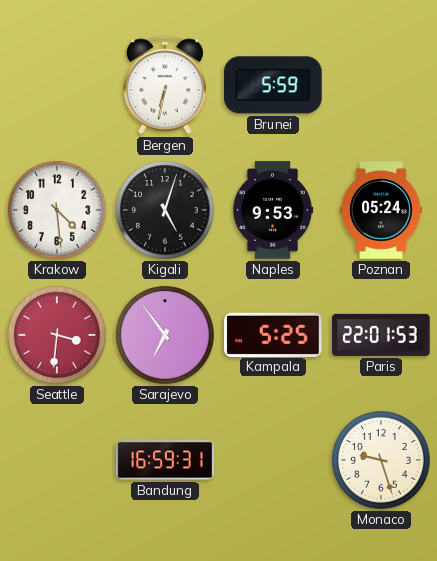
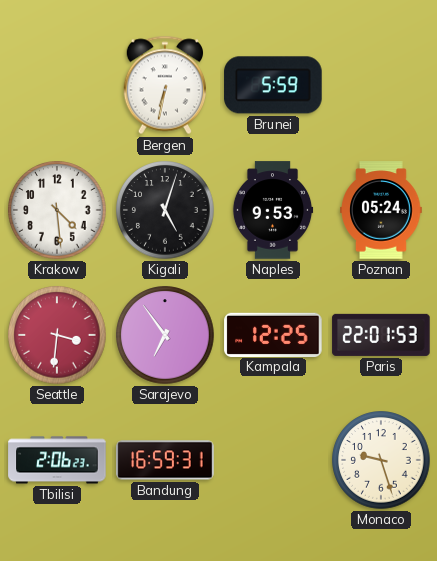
Kampala: 5:25 -> 12:25 (273, 334)
Tbilisi: none -> 2:06 (57, 460)
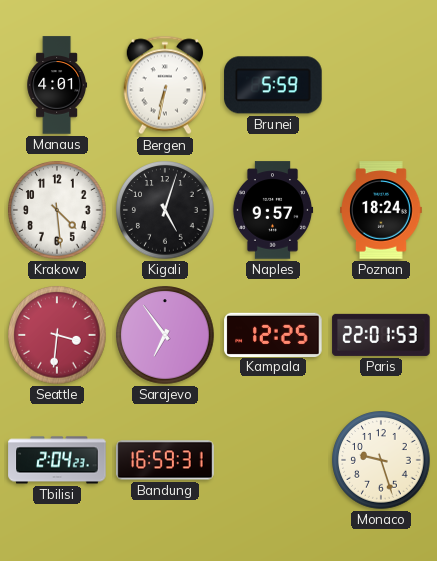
Manaus: none -> 4:01 (57, 85)
Naples: 9:53 -> 9:57 (273, 210)
Poznan: 05:24 -> 18:24 (381, 210)
Tbilisi: 2:06 -> 2:04 (57, 460)
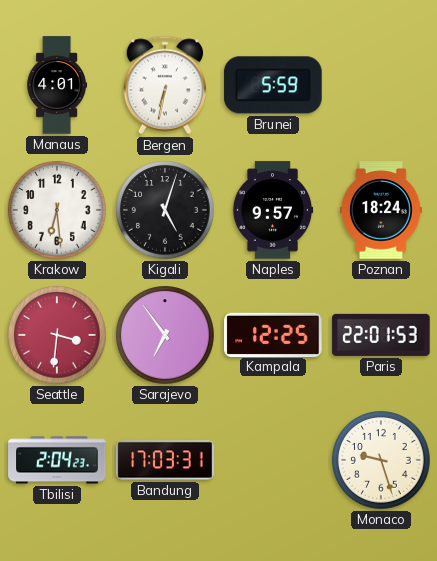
Krakow: 4:29 -> 6:29 (57, 210)
Bandung: 16:59 -> 17:03 (165, 460)
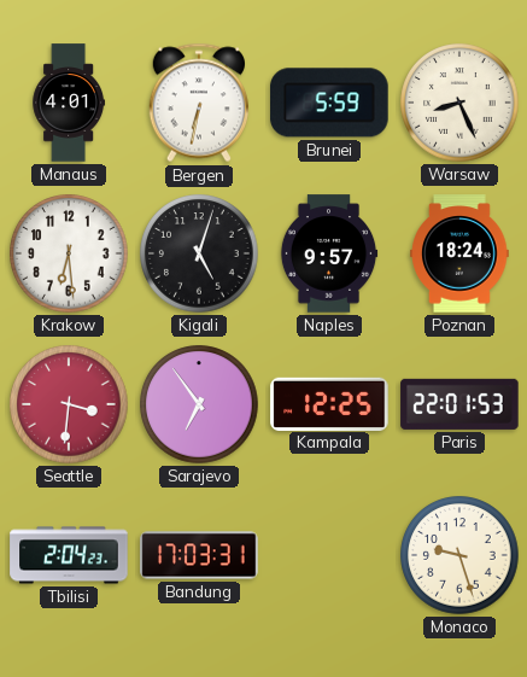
Warsaw: none -> 8:26 (459, 103)
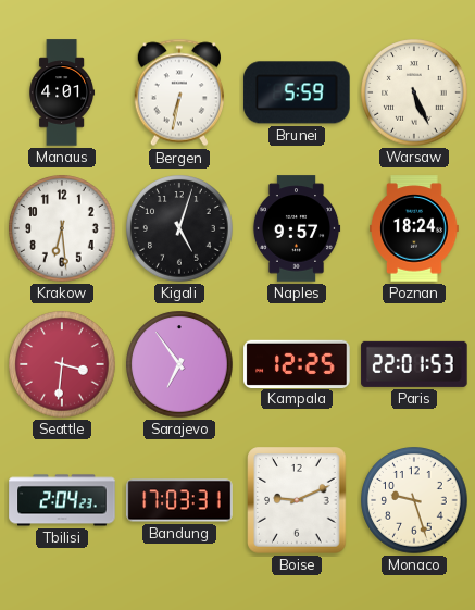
Warsaw: 8:26 -> 5:26 (414, 92)
Boise: none -> 9:11 (297, 500)
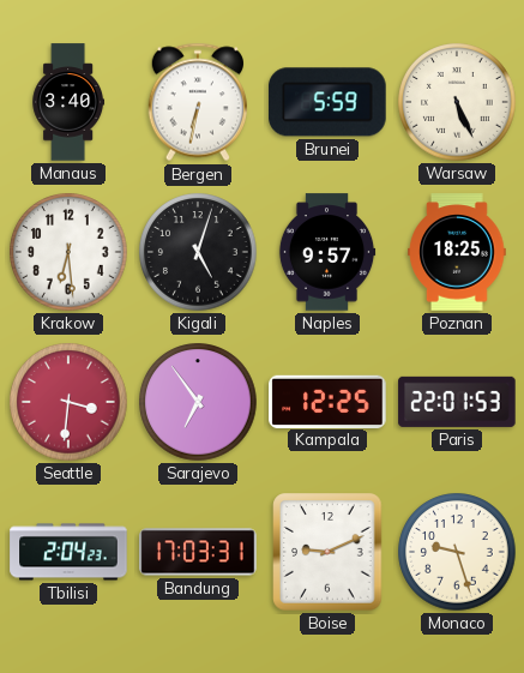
Manaus: 4:01 -> 3:40 (68, 102)
Poznan: 18:24 -> 18:25 (457, 252)
